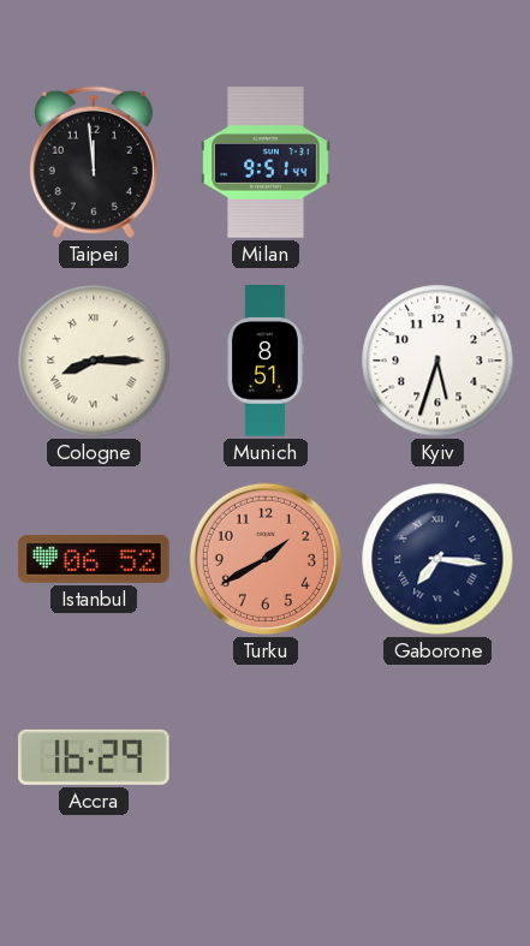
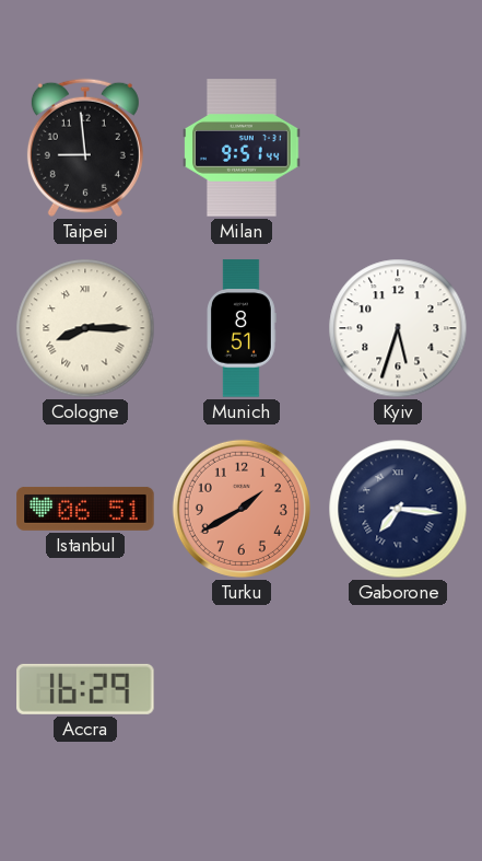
Taipei: 11:59 -> 8:59 (85, 148)
Istanbul: 06:52 -> 06:51 (85, 509)
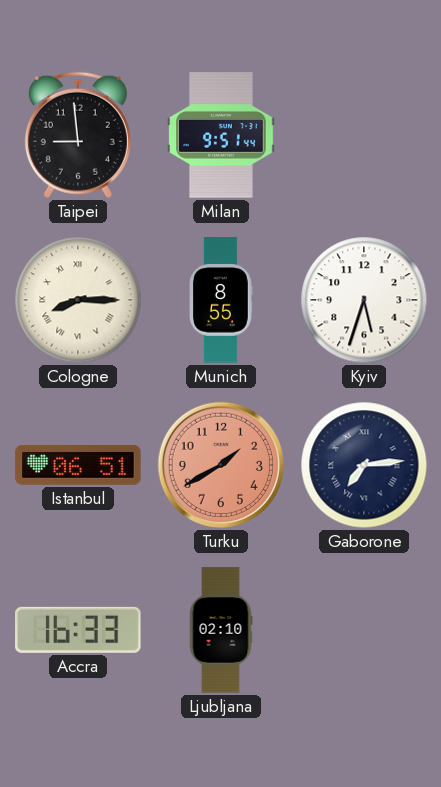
Munich: 8:51 -> 8:55 (222, 300)
Gaborone: 7:16 -> 7:14 (364, 465)
Accra: 16:29 -> 16:33 (78, 630)
Ljubljana: none -> 02:10 (221, 630)
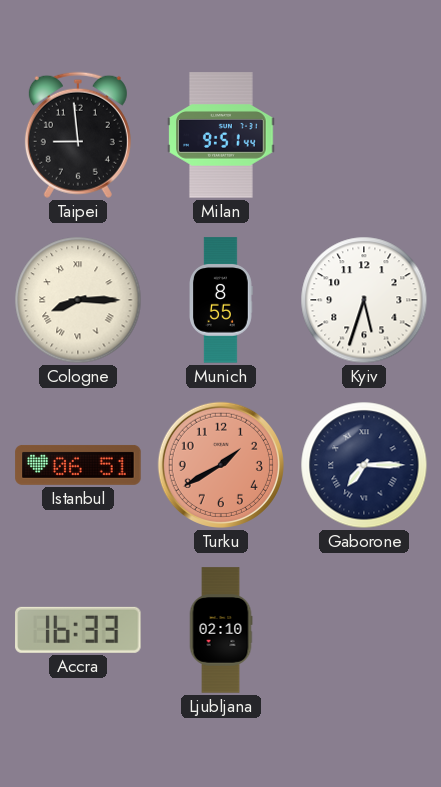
Gaborone: 7:14 -> 7:15 (364, 465)
